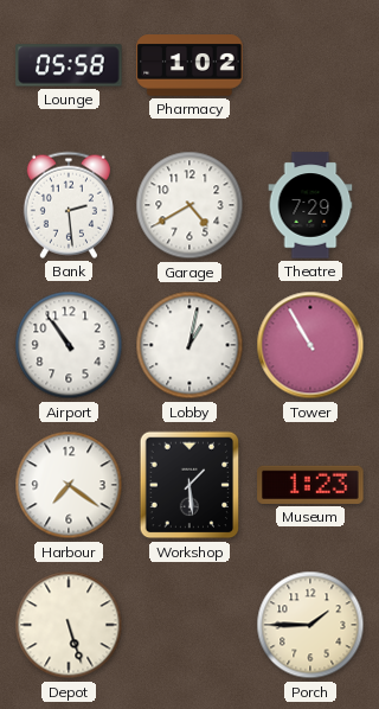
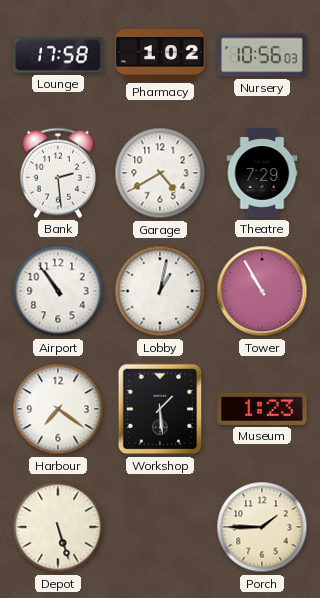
Lounge: 05:58 -> 17:58 (58, 55)
Nursery: none -> 10:56 (262, 55)
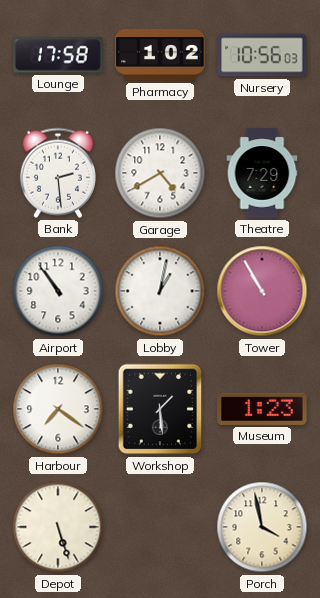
Porch: 1:45 -> 3:58 (262, 527)
